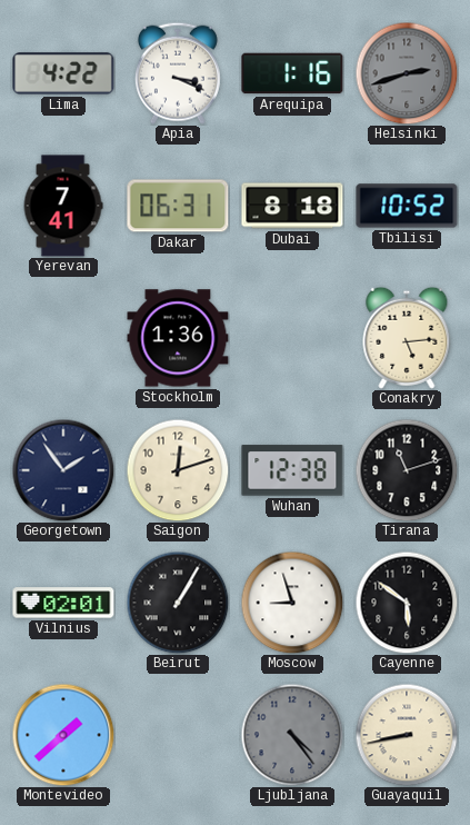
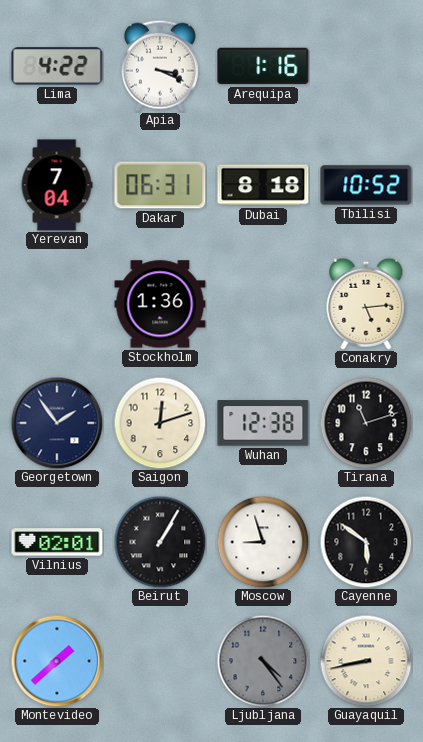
Helsinki: 2:42 -> none (407, 73)
Yerevan: 7:41 -> 7:04 (57, 185)
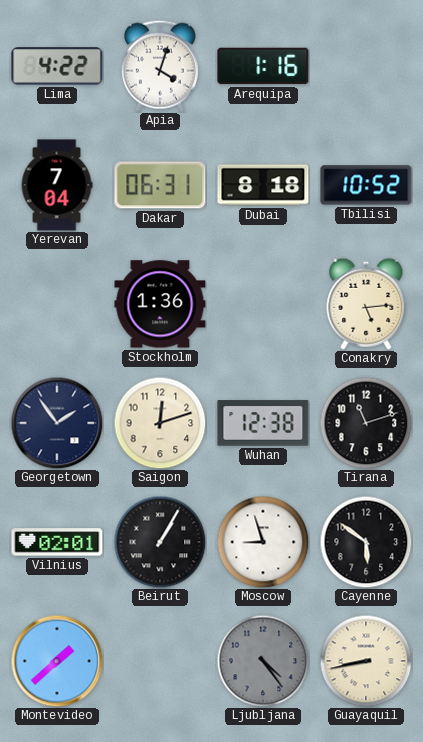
Apia: 3:19 -> 4:03 (160, 66)
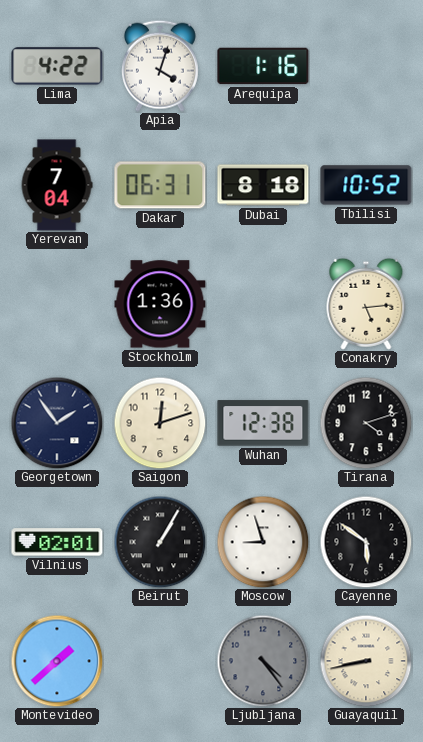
Tirana: 11:12 -> 4:12 (366, 423)
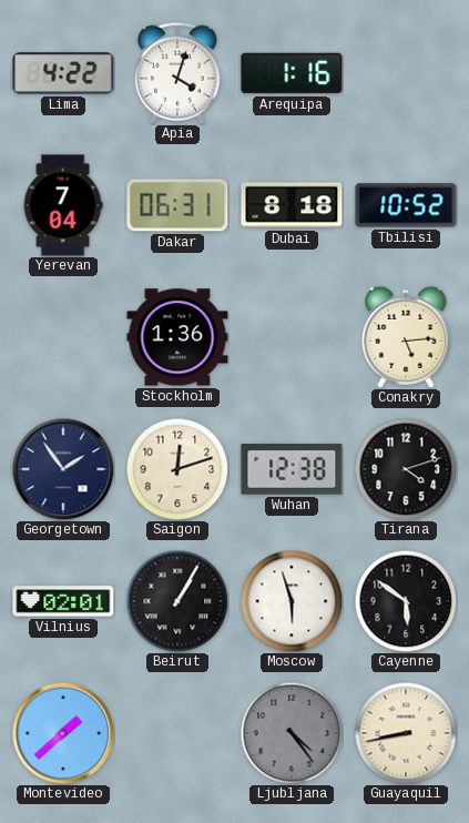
Moscow: 8:57 -> 5:57 (292, 601)
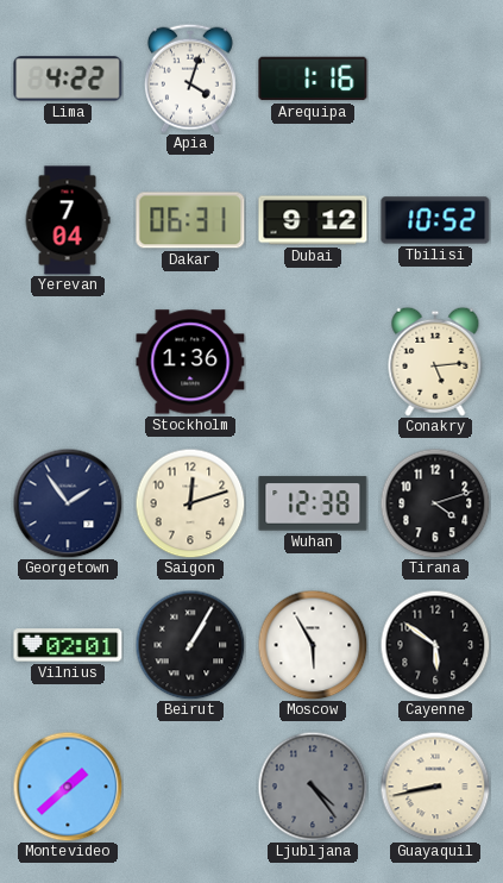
Dubai: 8:18 -> 9:12 (313, 220)
Moscow: 5:57 -> 5:55 (313, 645)
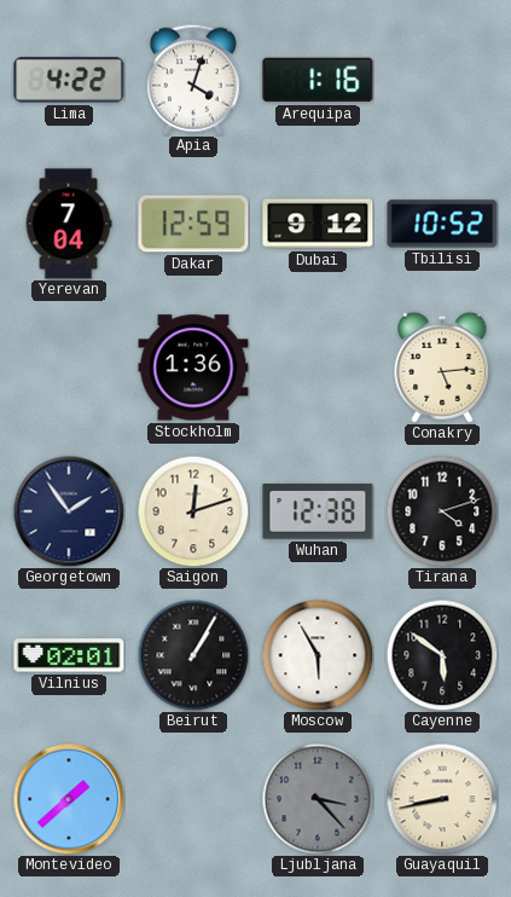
Dakar: 06:31 -> 12:59 (193, 224)
Ljubljana: 4:24 -> 3:23 (318, 799)
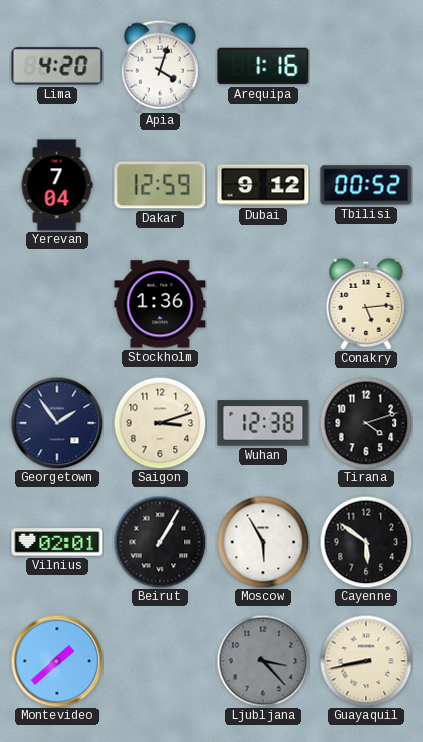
Lima: 4:22 -> 4:20 (57, 66)
Tbilisi: 10:52 -> 00:52 (366, 185)
Saigon: 12:12 -> 3:12 (160, 423)
